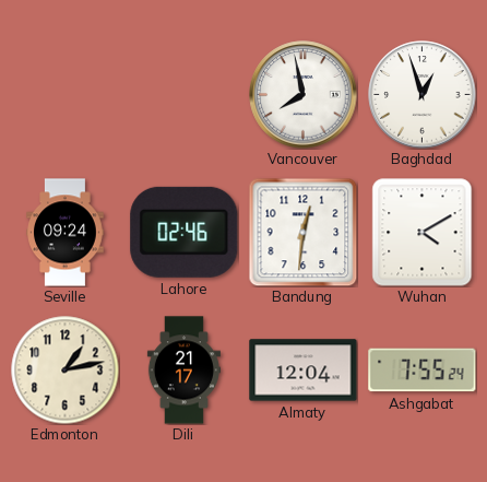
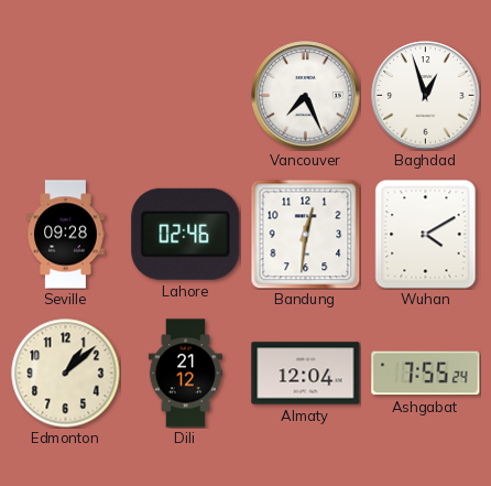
Vancouver: 7:58 -> 7:26 (306, 96)
Seville: 09:24 -> 09:28 (66, 235)
Edmonton: 1:13 -> 1:08 (66, 374)
Dili: 21:17 -> 21:12 (185, 374)
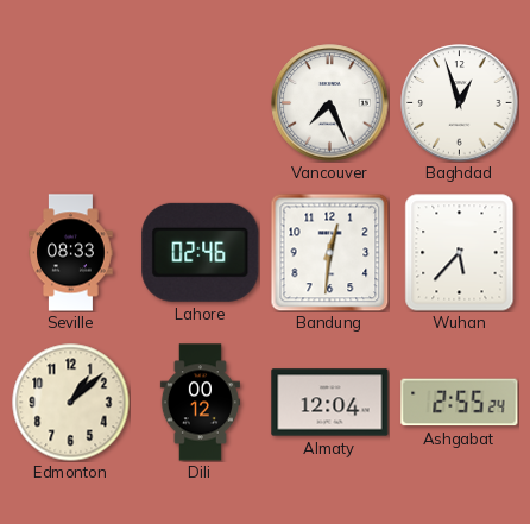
Seville: 09:28 -> 08:33 (71, 253)
Wuhan: 4:10 -> 5:37 (460, 253)
Dili: 21:12 -> 00:12 (200, 403)
Ashgabat: 7:55 -> 2:55 (460, 403)
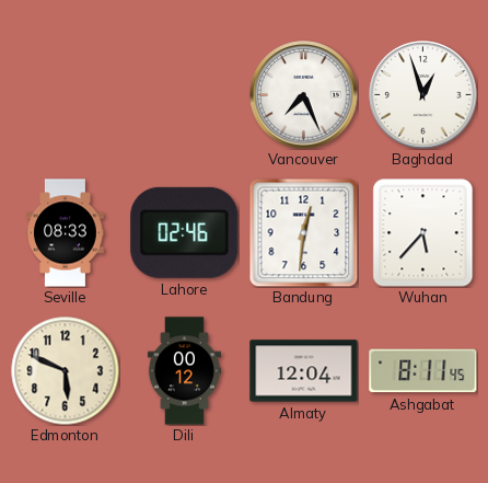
Edmonton: 1:08 -> 5:49 (66, 371)
Ashgabat: 2:55 -> 8:11 (423, 371)
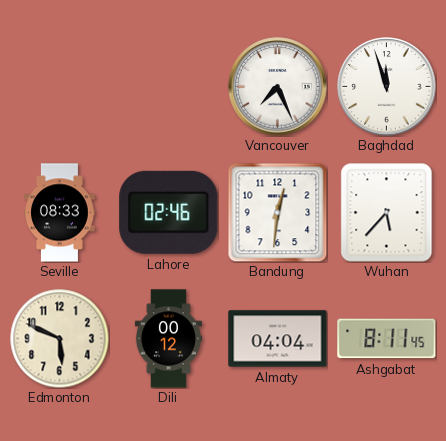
Baghdad: 12:57 -> 11:57 (387, 87)
Almaty: 12:04 -> 04:04 (278, 339)
